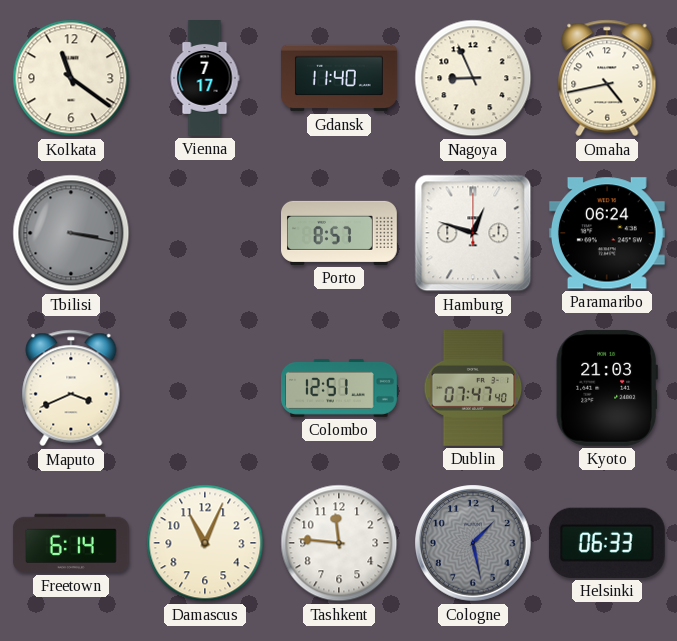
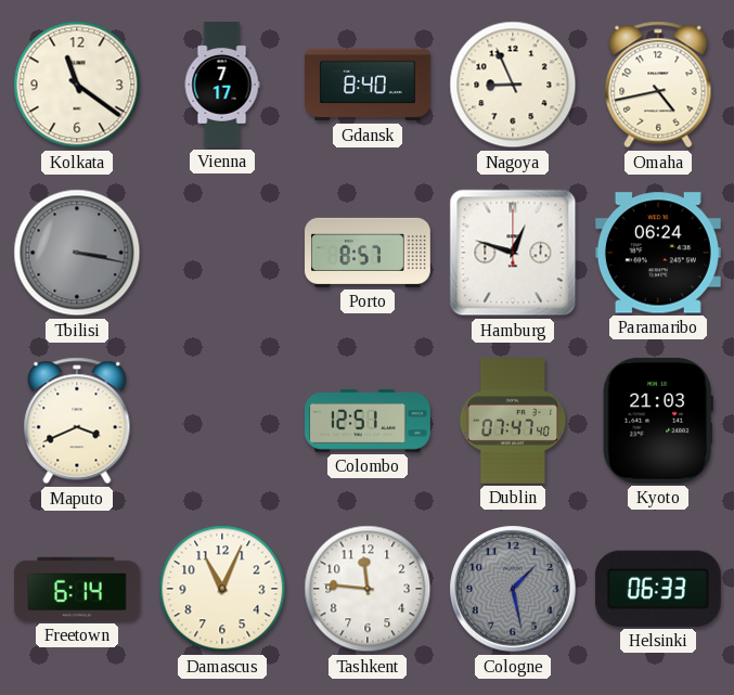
Gdansk: 11:40 -> 8:40 (369, 85)
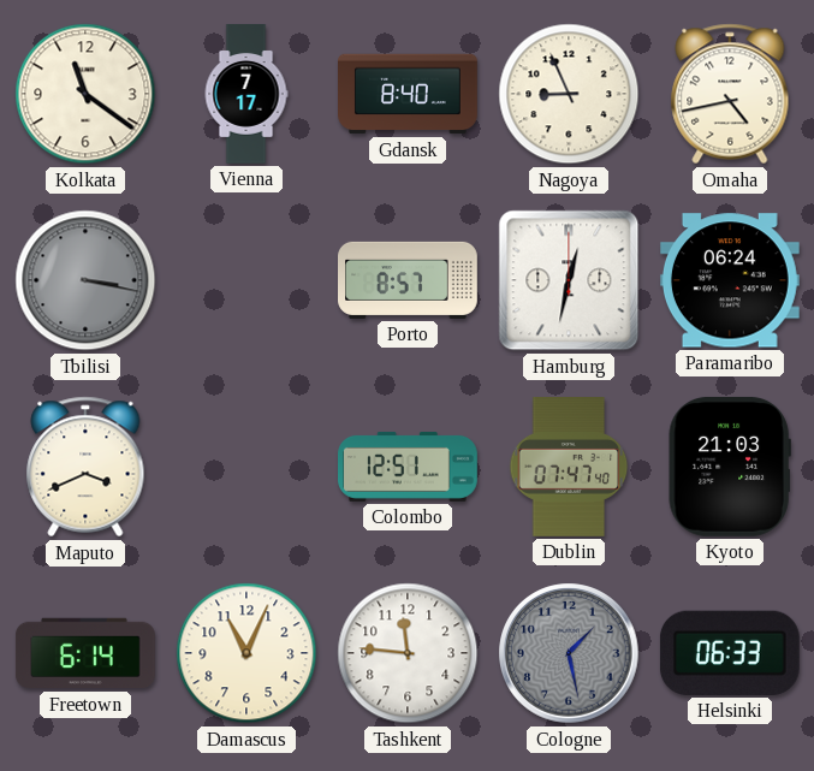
Hamburg: 12:48 -> 12:32 (569, 280)
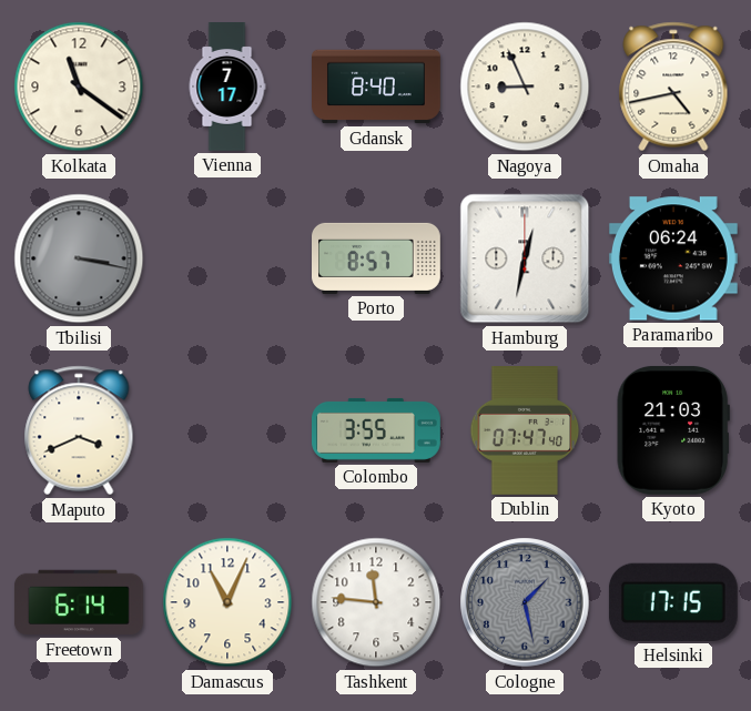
Colombo: 12:51 -> 3:55 (377, 430)
Helsinki: 06:33 -> 17:15 (673, 602)
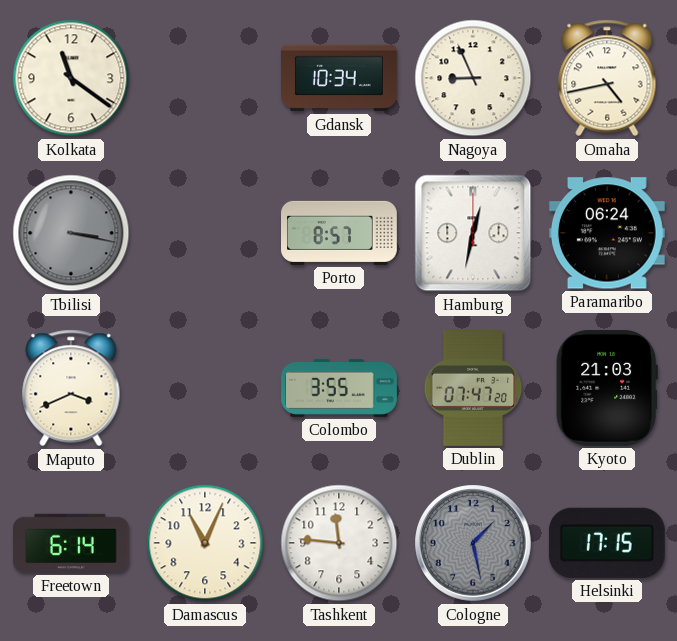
Vienna: 7:17 -> none (227, 88)
Gdansk: 8:40 -> 10:34 (340, 78)
Dublin: 07:47:40 -> 07:47:20 (473, 389)
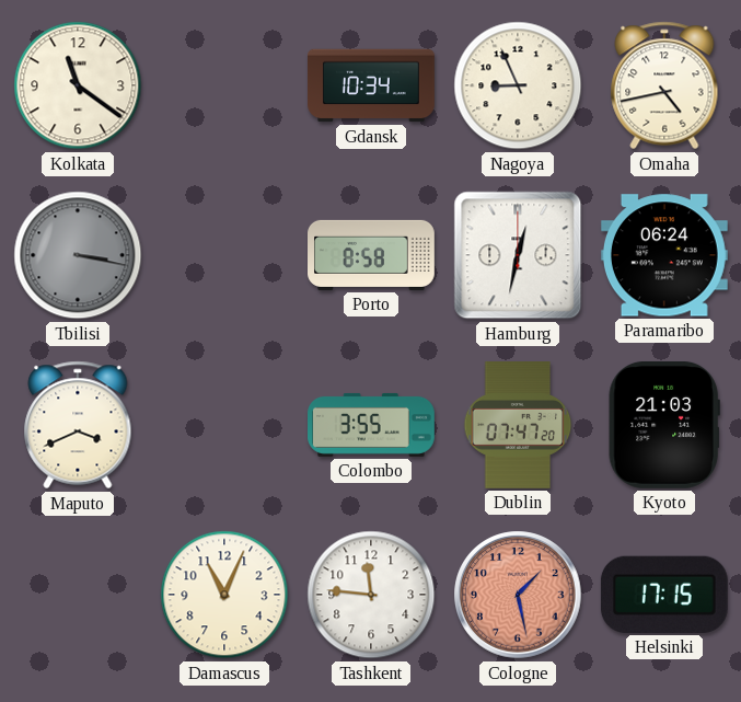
Porto: 8:57 -> 8:58 (372, 255)
Freetown: 6:14 -> none (71, 543)
Cologne dial: grey -> salmon (518, 595)
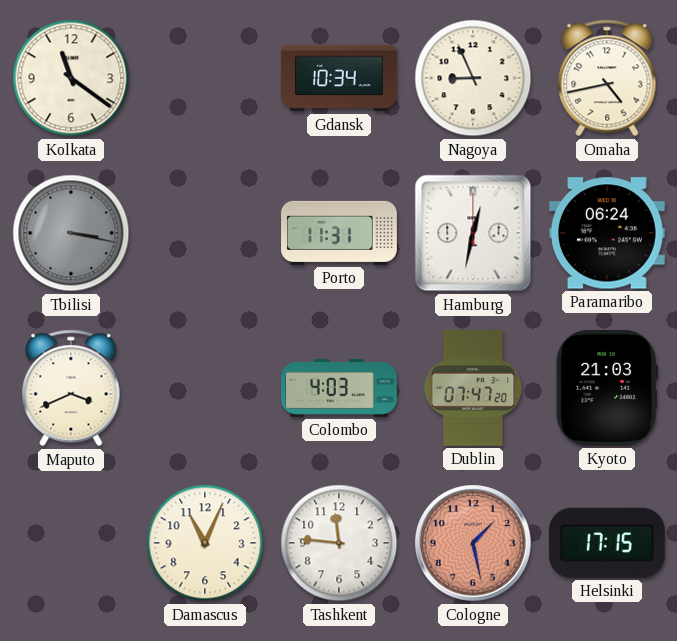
Porto: 8:58 -> 11:31 (340, 233)
Colombo: 3:55 -> 4:03 (340, 388)
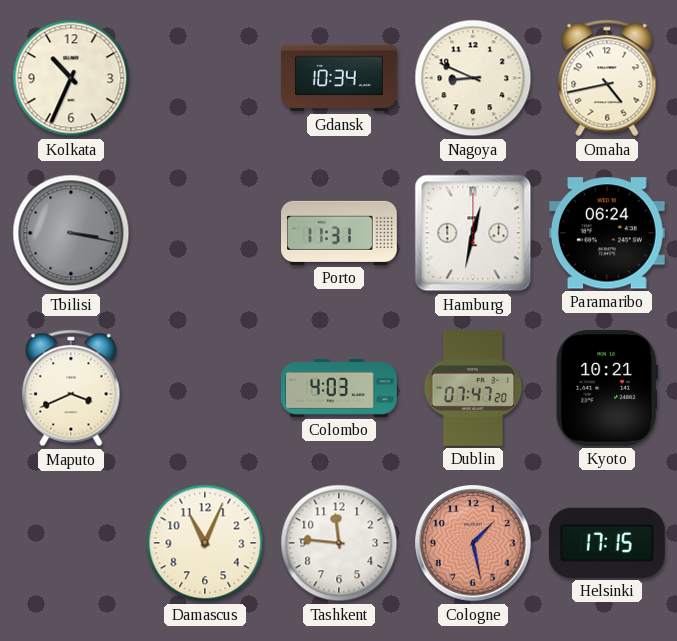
Kolkata: 11:21 -> 10:34 (71, 78)
Nagoya: 8:56 -> 8:49 (473, 78)
Kyoto: 21:03 -> 10:21 (607, 388)
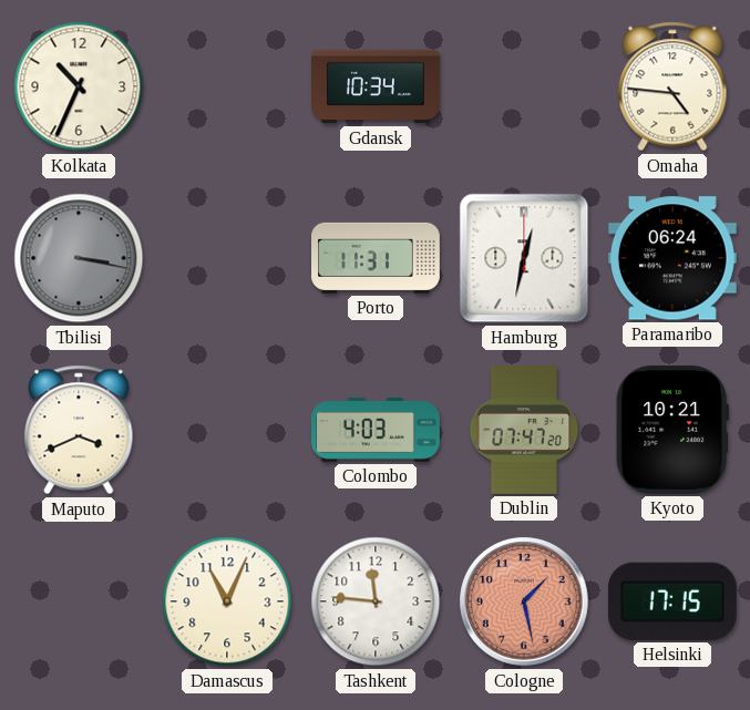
Nagoya: 8:49 -> none (473, 78)
Omaha: 4:43 -> 4:46 (672, 86)
